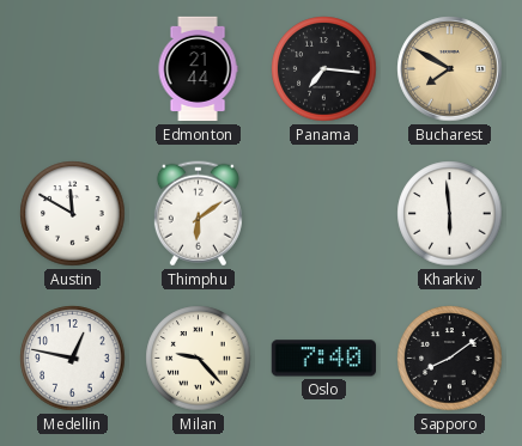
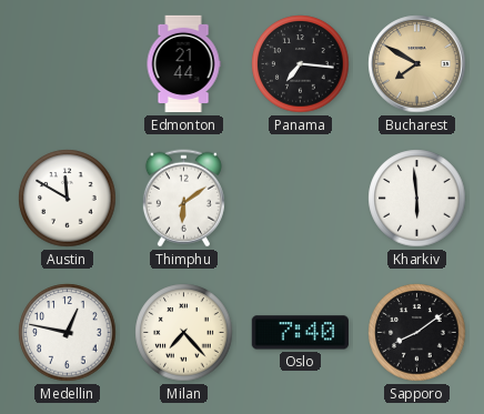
Milan: 9:23 -> 7:23 (184, 333)
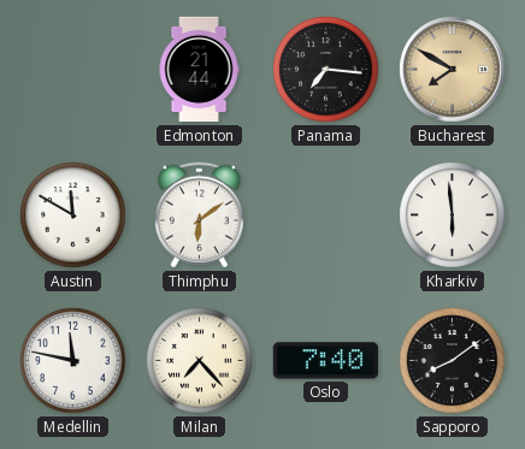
Medellin: 12:47 -> 11:47 (73, 361)
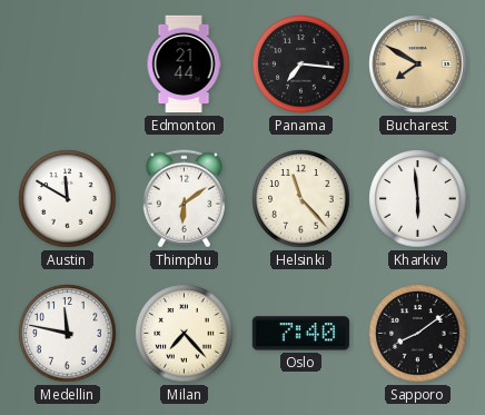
Helsinki: none -> 11:23 (301, 199)
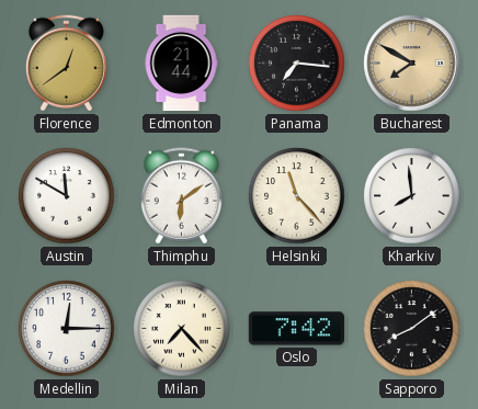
Florence: none -> 12:39 (66, 64)
Kharkiv: 5:59 -> 7:59 (412, 196)
Medellin: 11:47 -> 12:15 (67, 329)
Oslo: 7:40 -> 7:42 (296, 329)
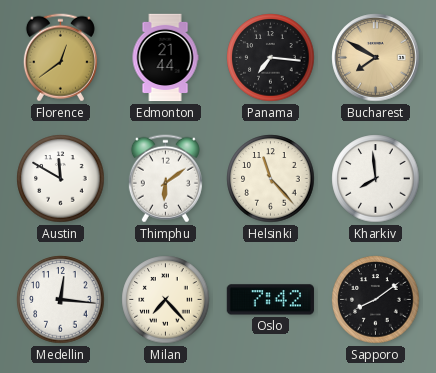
Medellin: 12:15 -> 12:16 (61, 300)
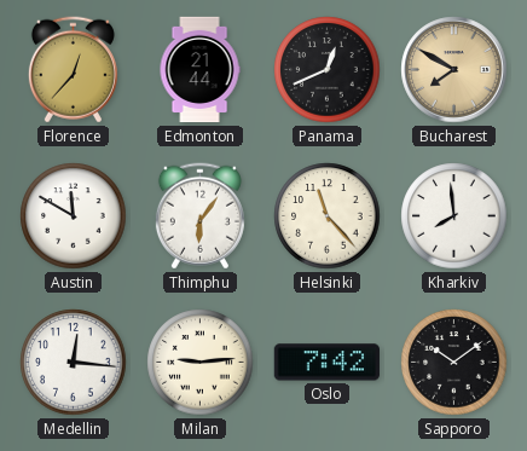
Florence: 12:39 -> 12:37 (73, 70)
Panama: 7:16 -> 12:41 (328, 70)
Thimphu: 6:09 -> 6:06 (199, 216)
Milan: 7:23 -> 9:14 (201, 363)
Sapporo: 8:09 -> 10:09 (454, 363)
